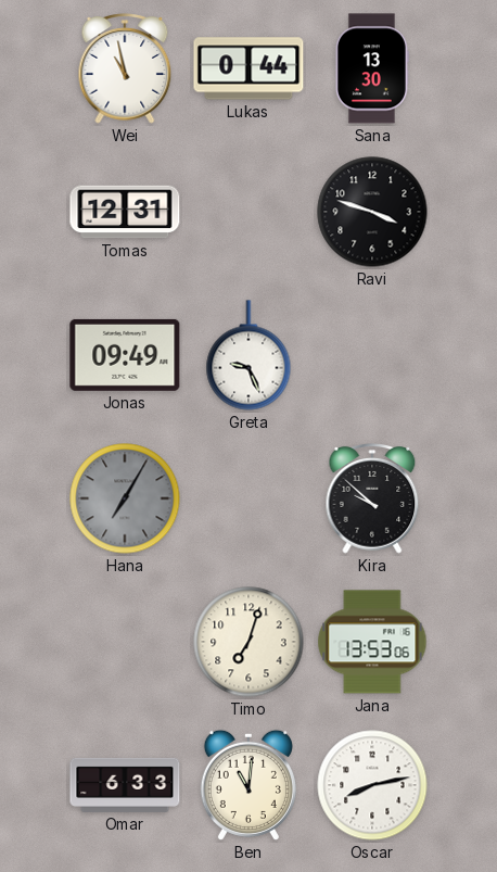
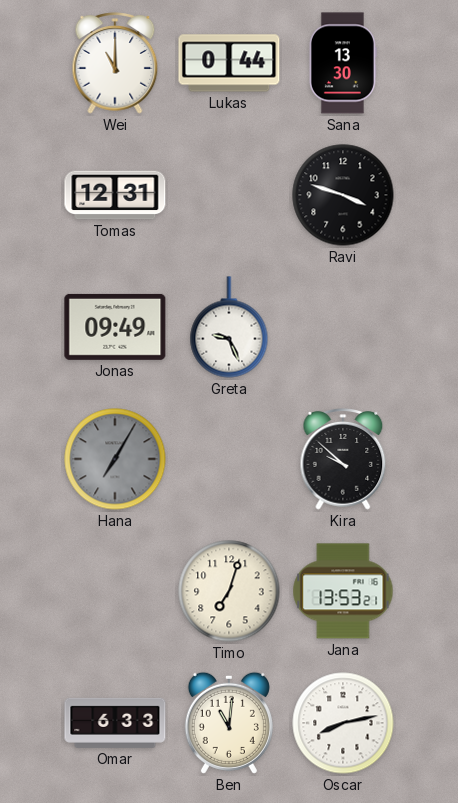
Wei: 10:58 -> 11:00 (115, 63)
Jana: 13:53:06 -> 13:53:21 (343, 591)
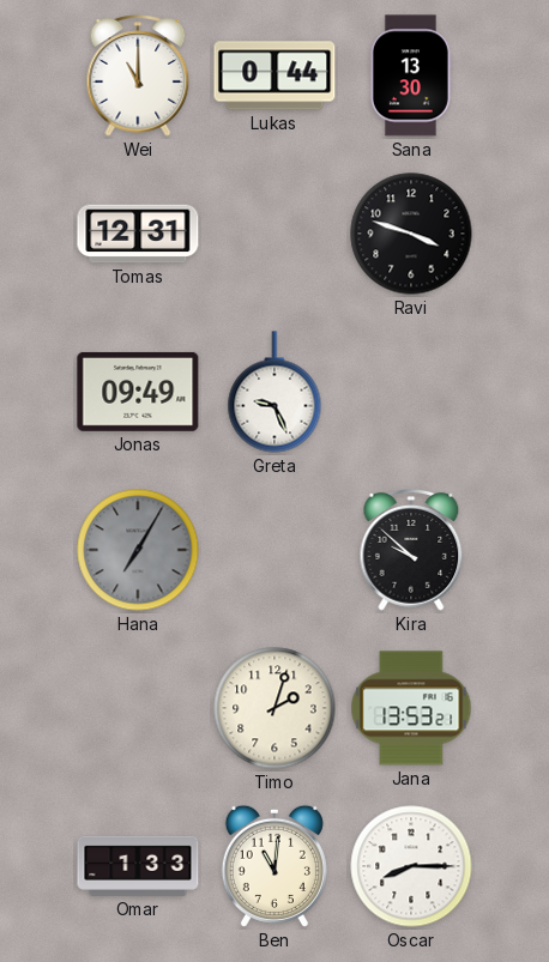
Timo: 7:03 -> 2:03 (274, 708)
Omar: 6:33 -> 1:33 (138, 866)
Oscar: 8:13 -> 8:15 (411, 866)
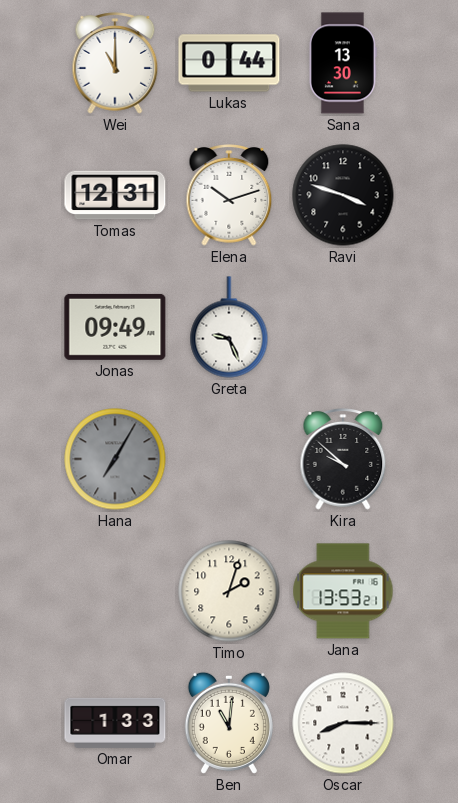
Elena: none -> 10:12 (229, 195)
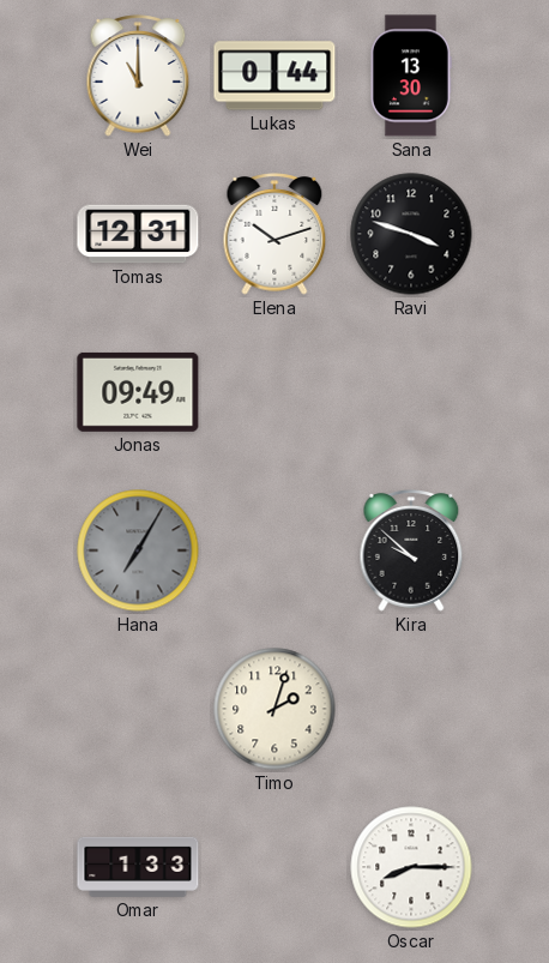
Greta: 9:26 -> none (229, 327)
Jana: 13:53 -> none (343, 591)
Ben: 11:01 -> none (229, 723)
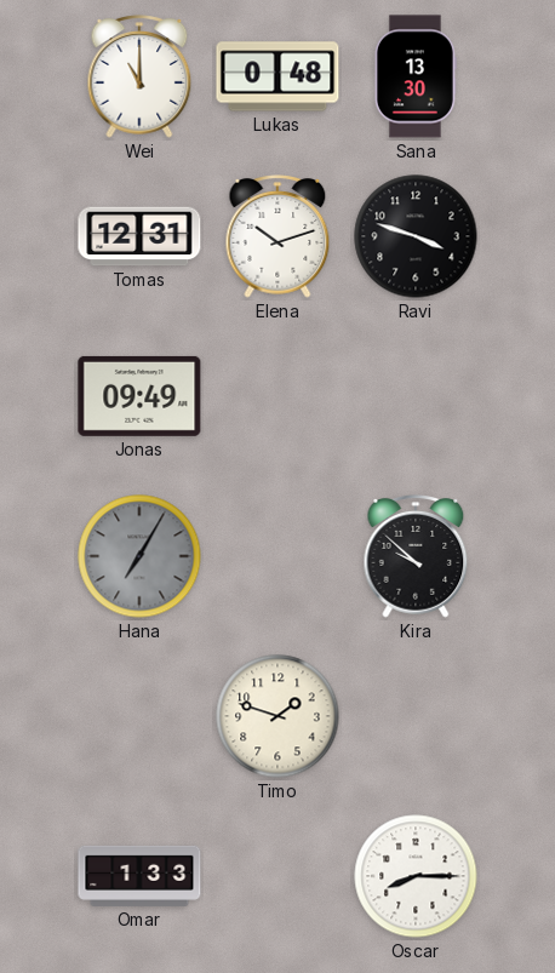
Lukas: 0:44 -> 0:48 (277, 76)
Timo: 2:03 -> 1:48 (277, 716)
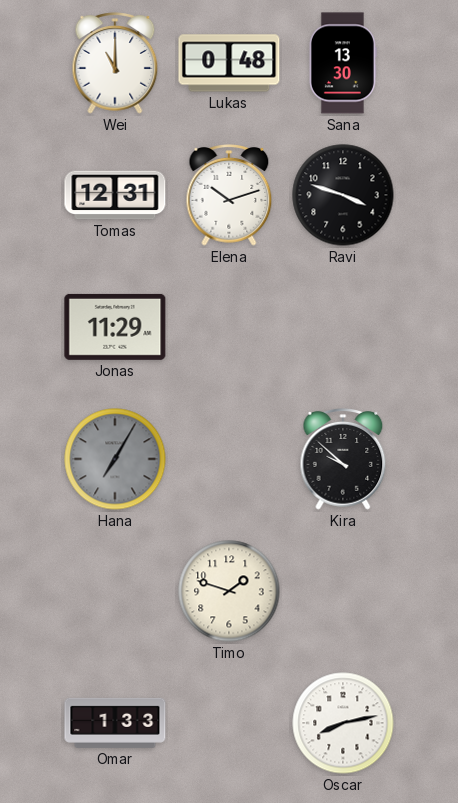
Jonas: 09:49 -> 11:29 (115, 327)
Oscar: 8:15 -> 8:13 (343, 723)
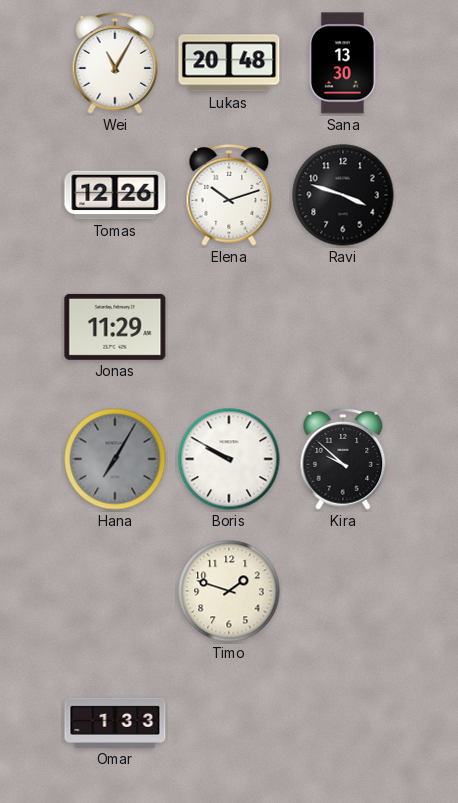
Wei: 11:00 -> 11:05 (115, 63)
Lukas: 0:48 -> 20:48 (229, 63)
Tomas: 12:31 -> 12:26 (115, 195)
Boris: none -> 9:50 (229, 459)
Oscar: 8:13 -> none (343, 723)
